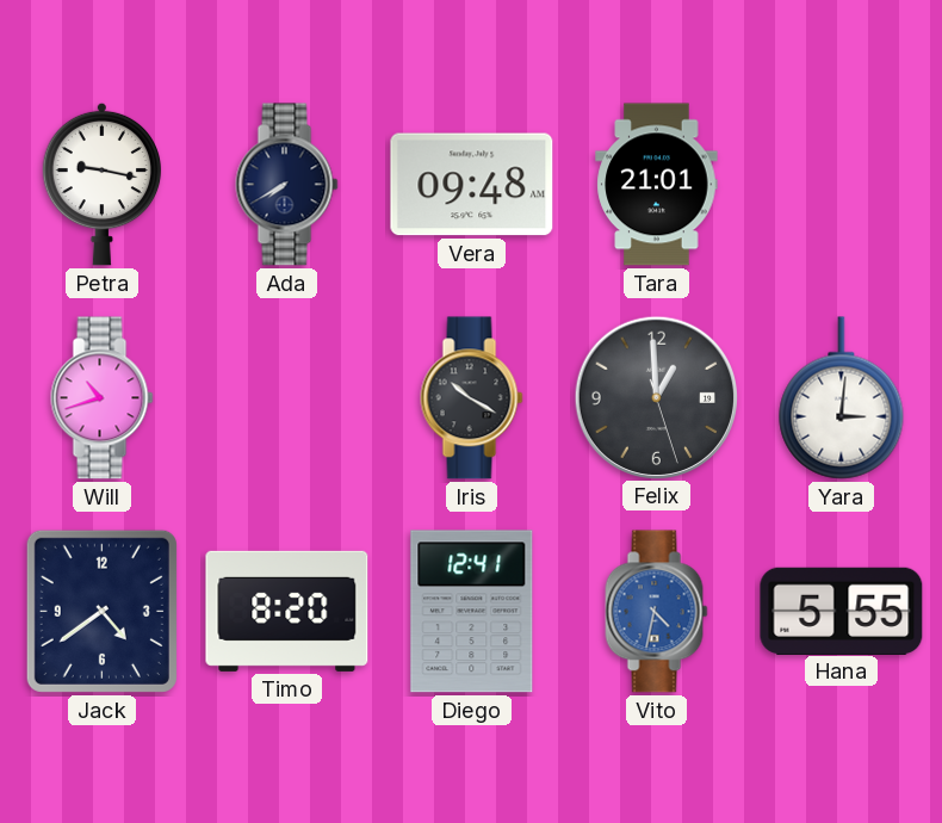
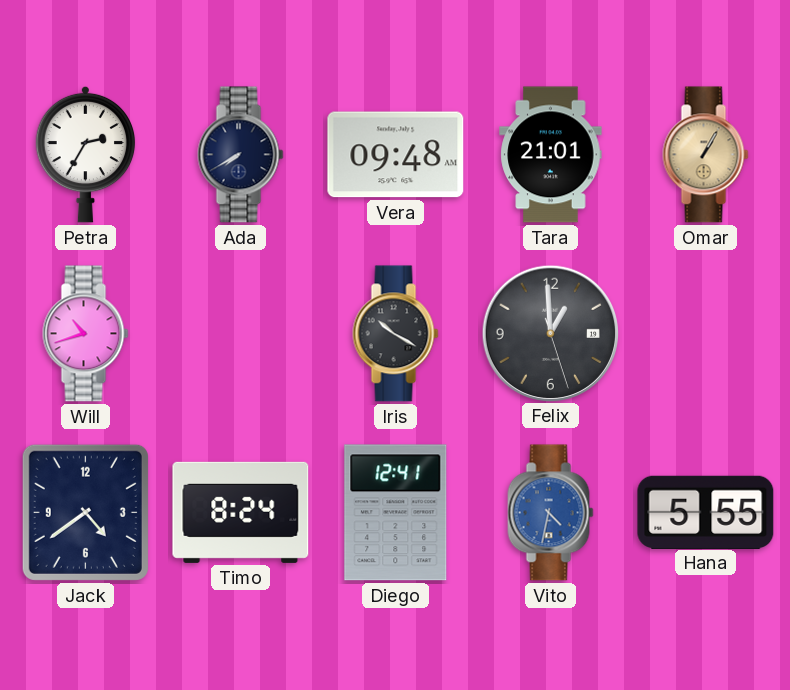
Petra: 9:17 -> 2:35 (86, 154)
Omar: none -> 1:05 (706, 155)
Yara: 3:01 -> none (842, 398)
Timo: 8:20 -> 8:24 (241, 512)
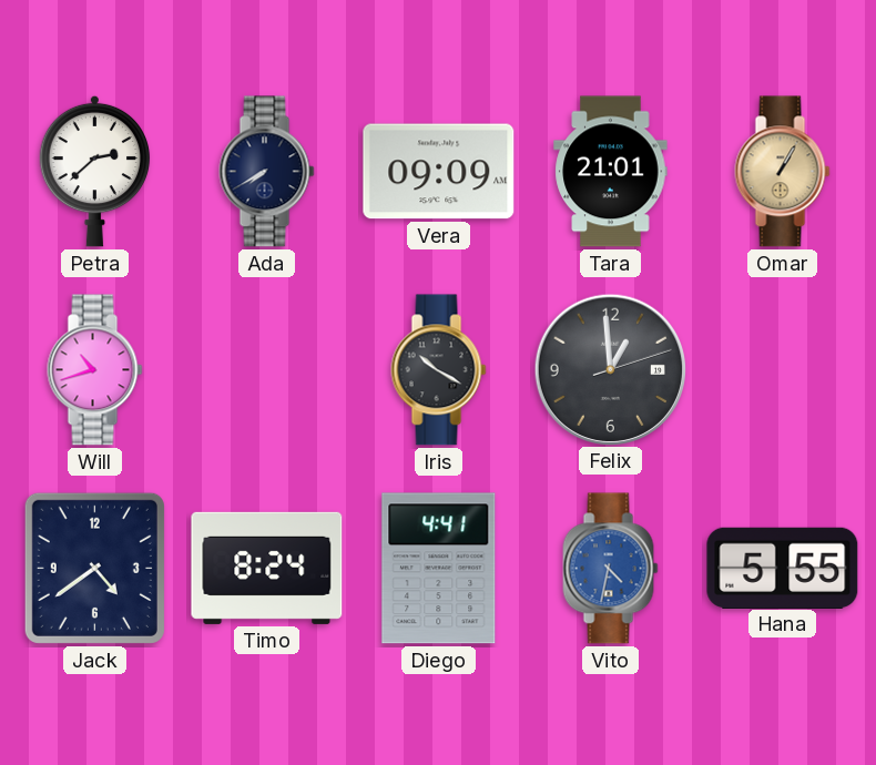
Petra: 2:35 -> 2:38 (95, 171)
Vera: 09:48 -> 09:09 (439, 172)
Felix: 12:59:27 -> 12:59:12 (610, 369)
Diego: 12:41 -> 4:41 (439, 569)
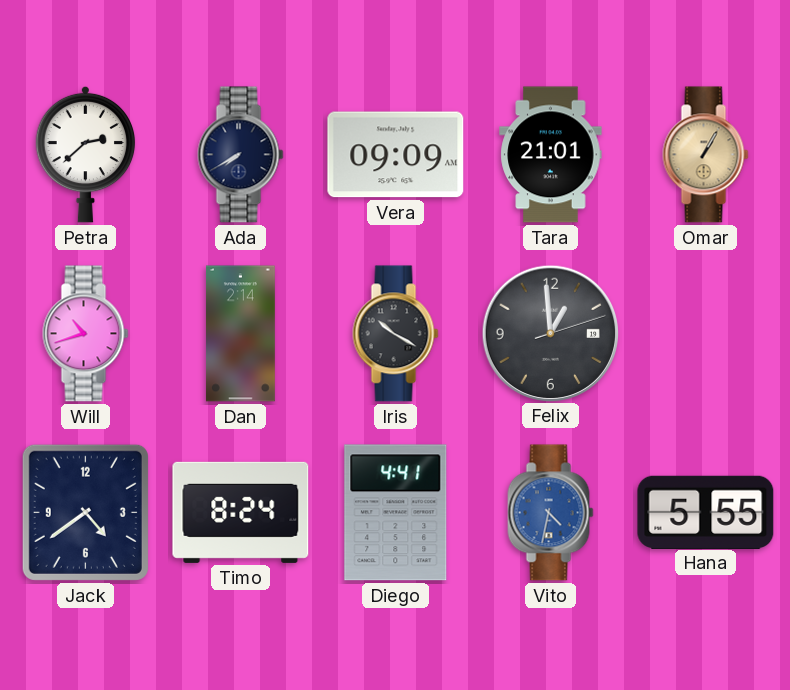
Dan: none -> 2:14 (240, 334)
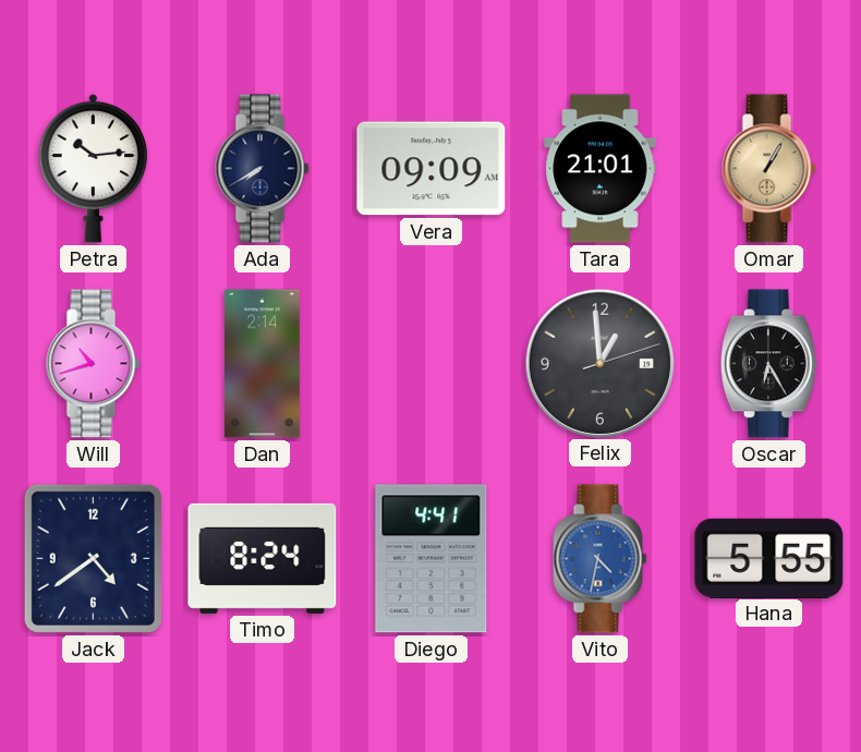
Petra: 2:38 -> 10:14 (94, 168)
Iris: 10:20 -> none (396, 334)
Oscar: none -> 6:25 (768, 364)
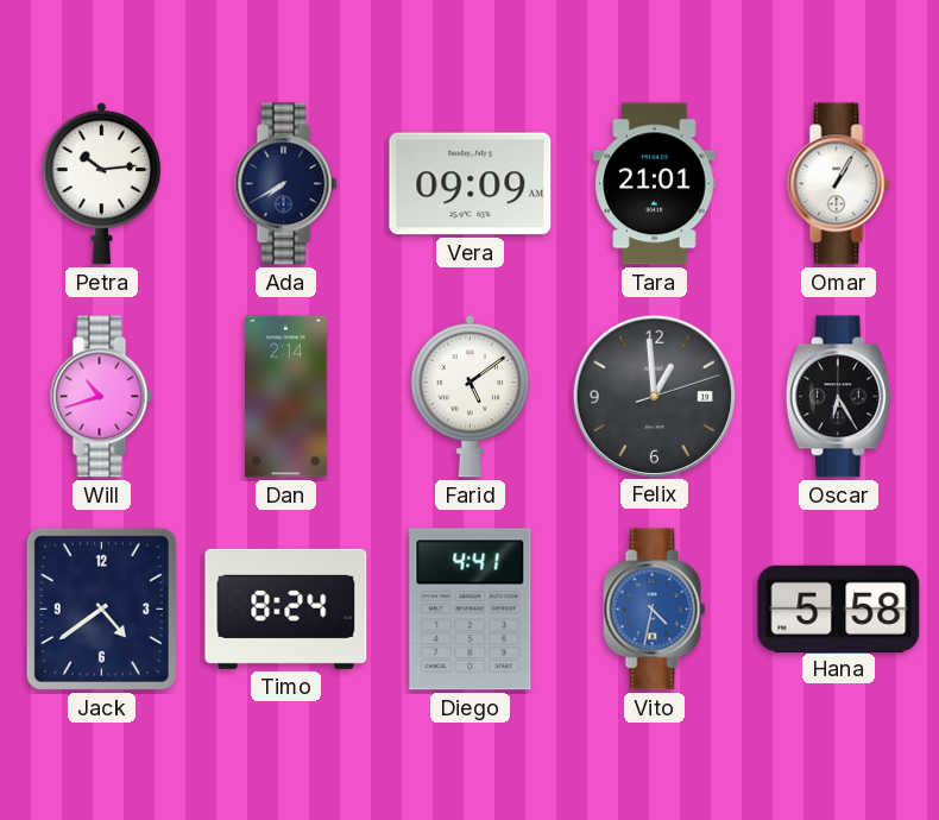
Omar dial: champagne -> white (839, 184)
Farid: none -> 5:09 (471, 396)
Hana: 5:55 -> 5:58 (839, 608)
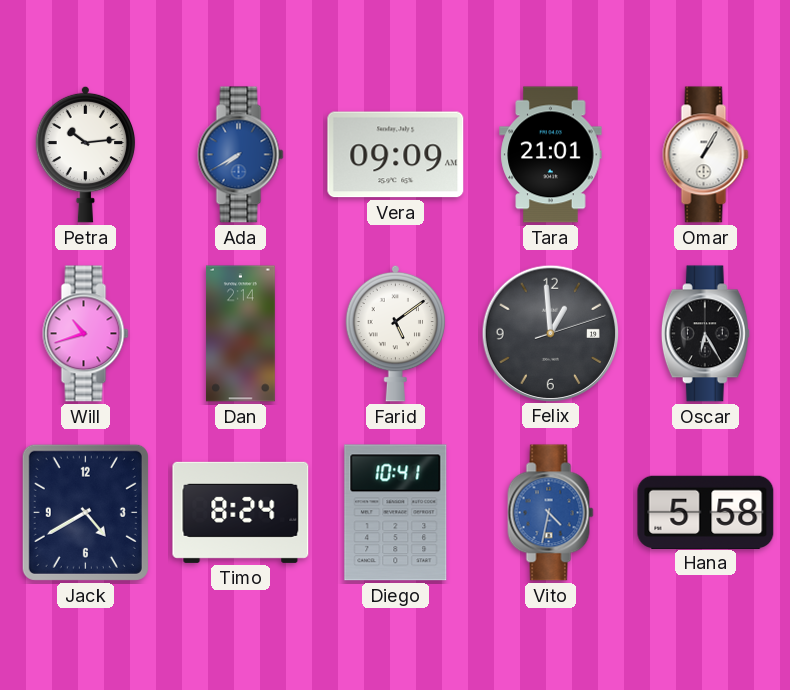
Ada dial: navy -> blue (241, 155)
Jack: 4:39 -> 4:40 (85, 512)
Diego: 4:41 -> 10:41 (396, 513)
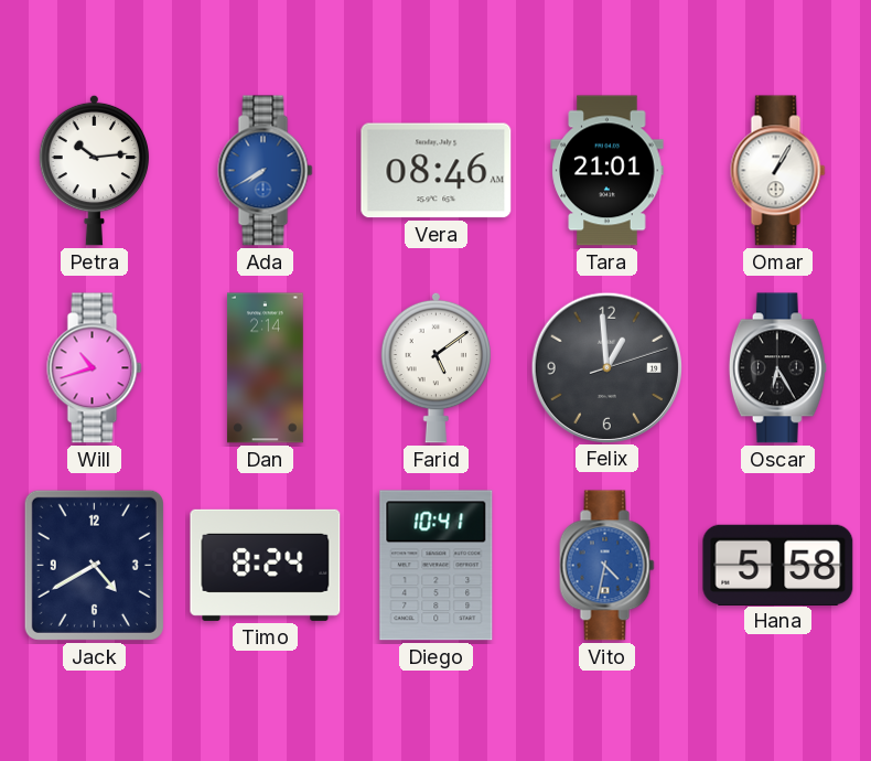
Vera: 09:09 -> 08:46 (437, 171)
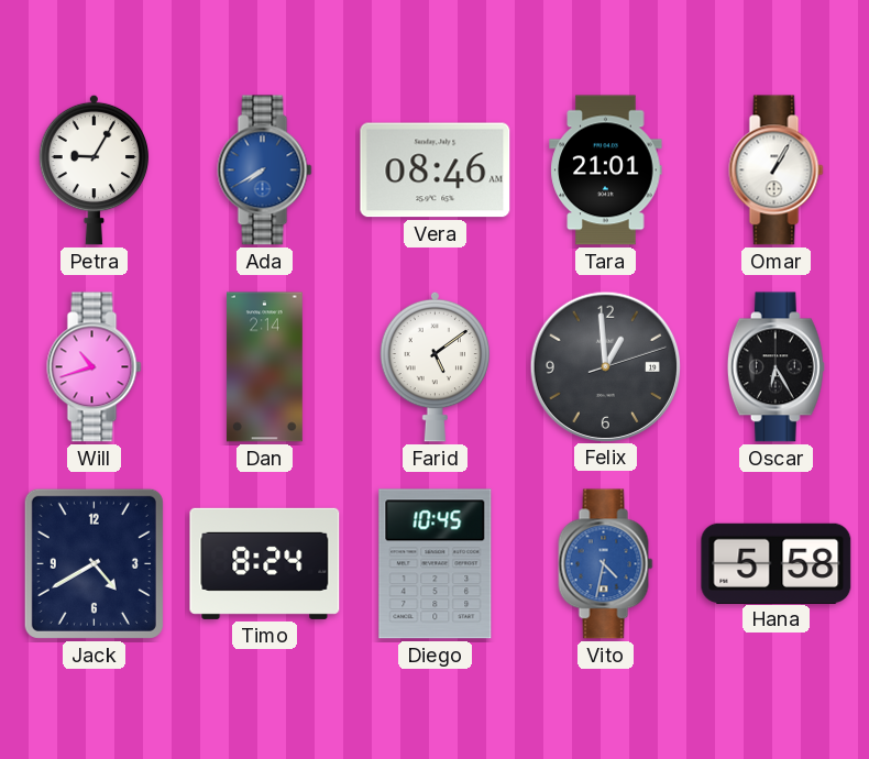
Petra: 10:14 -> 9:05 (95, 169)
Diego: 10:41 -> 10:45 (436, 564)
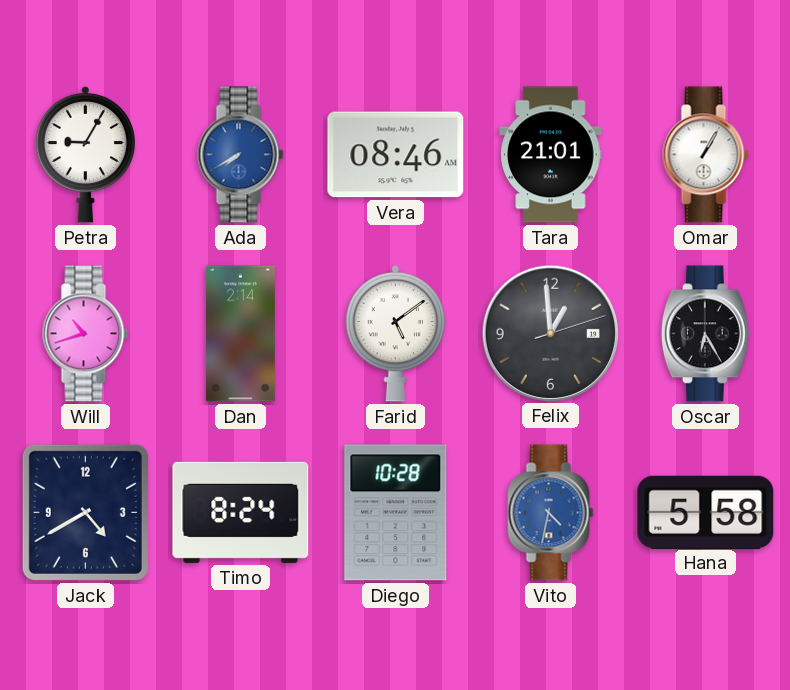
Diego: 10:45 -> 10:28 (396, 513)
